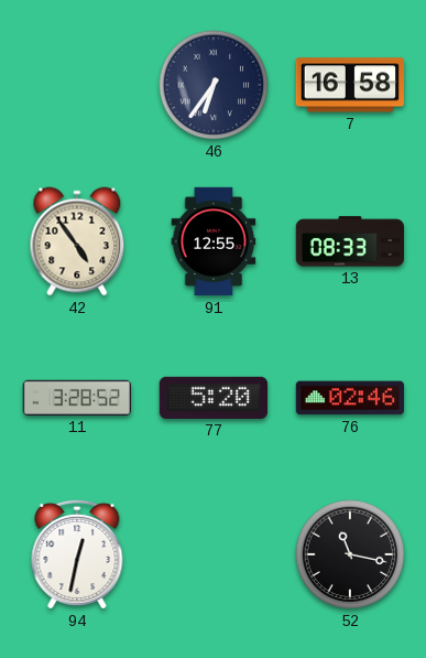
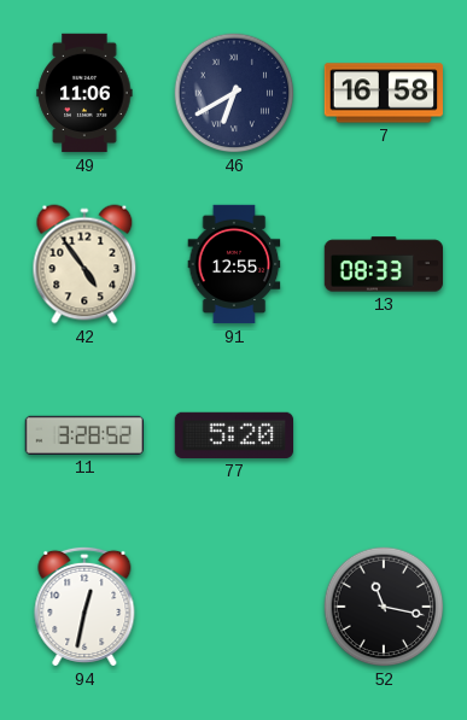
49: none -> 11:06 (84, 93)
46: 6:36 -> 6:40 (234, 93)
76: 02:46 -> none (349, 398)
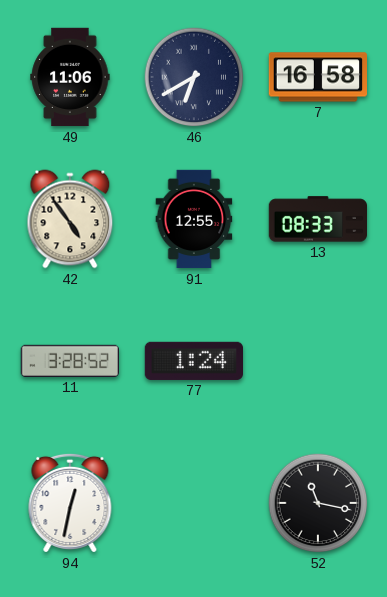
77: 5:20 -> 1:24 (193, 361)
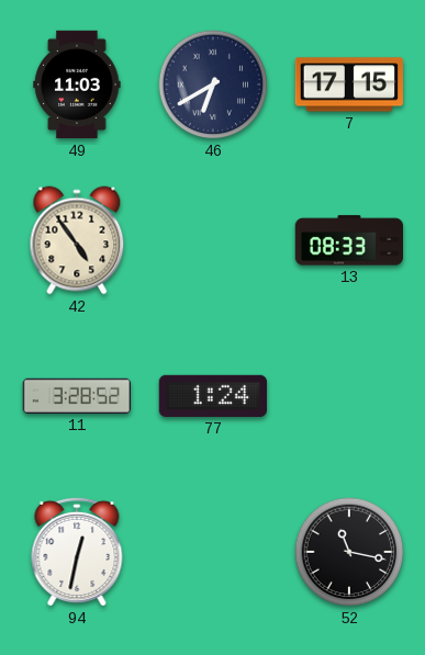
49: 11:06 -> 11:03 (77, 84)
7: 16:58 -> 17:15 (348, 84)
91: 12:55 -> none (194, 219)
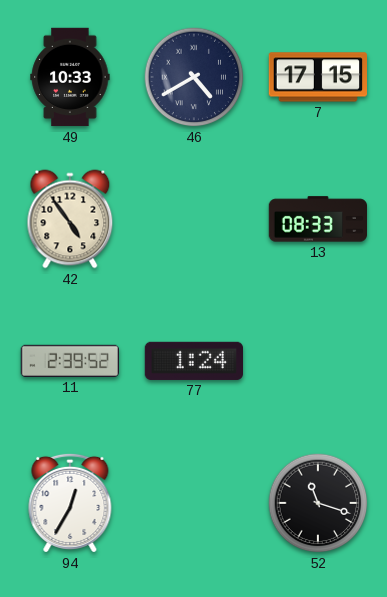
49: 11:03 -> 10:33 (70, 77)
46: 6:40 -> 4:40 (194, 77)
11: 3:28 -> 2:39 (69, 361)
94: 12:32 -> 12:35 (70, 503)
52: 11:17 -> 11:18 (318, 503)
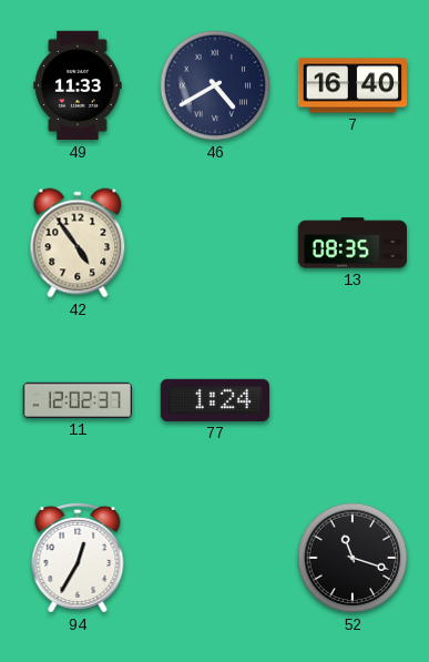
49: 10:33 -> 11:33 (78, 85)
7: 17:15 -> 16:40 (351, 85)
13: 08:33 -> 08:35 (351, 243)
11: 2:39 -> 12:02 (76, 400)
